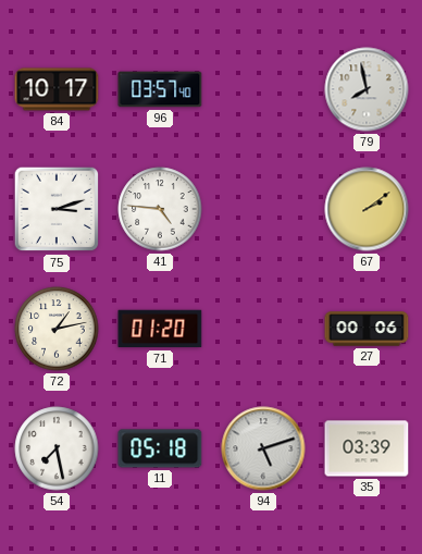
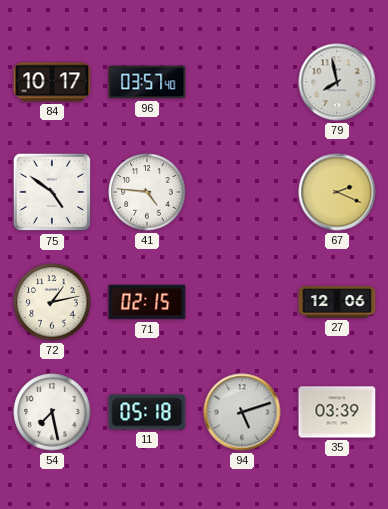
75: 3:12 -> 4:51 (52, 192)
67: 2:09 -> 2:19 (337, 192)
71: 01:20 -> 02:15 (147, 302)
27: 00:06 -> 12:06 (337, 302)
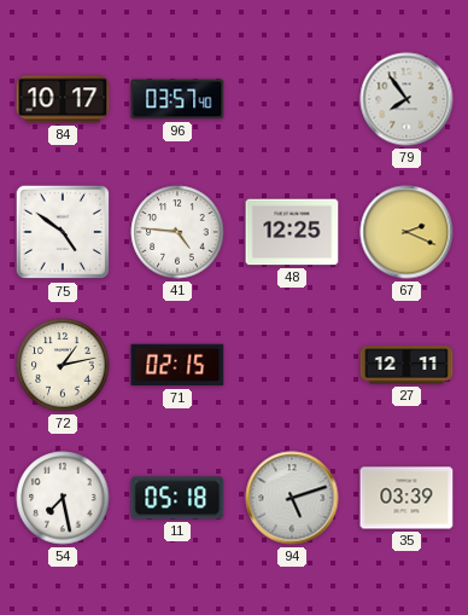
79: 7:58 -> 7:54 (406, 99)
48: none -> 12:25 (292, 232)
27: 12:06 -> 12:11 (406, 365)
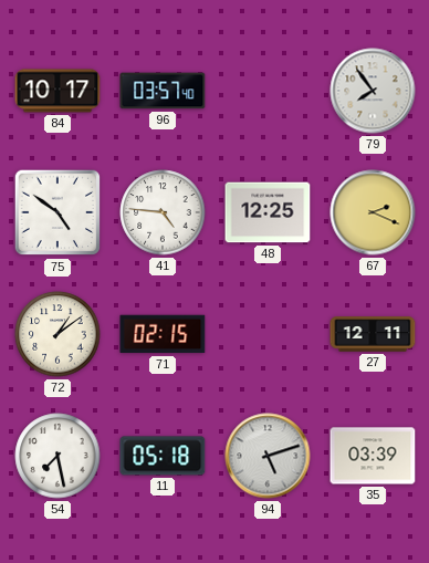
72: 1:13 -> 1:09 (57, 334)
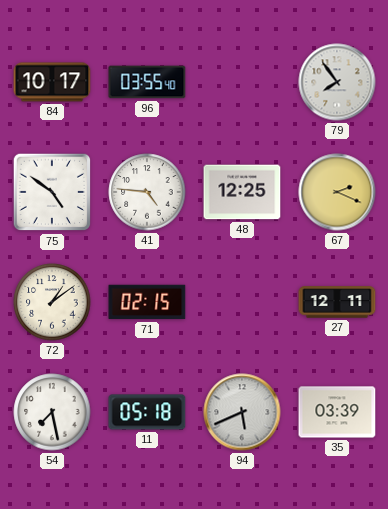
96: 03:57 -> 03:55 (147, 82)
94: 5:12 -> 5:41 (242, 412)
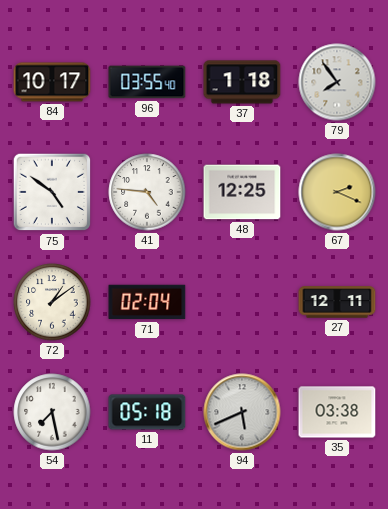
37: none -> 1:18 (242, 82)
71: 02:15 -> 02:04 (147, 302)
35: 03:39 -> 03:38 (337, 412)
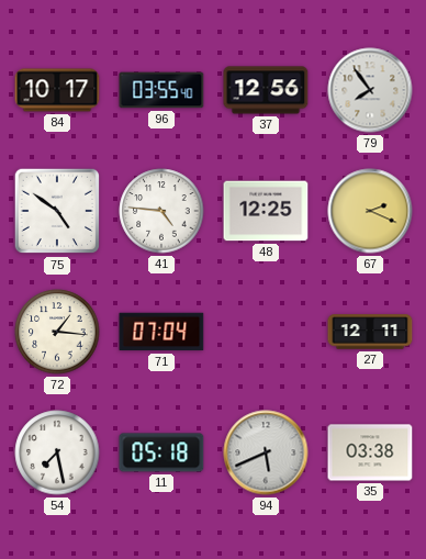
37: 1:18 -> 12:56 (266, 90)
72: 1:09 -> 1:16 (57, 332)
71: 02:04 -> 07:04 (161, 332)
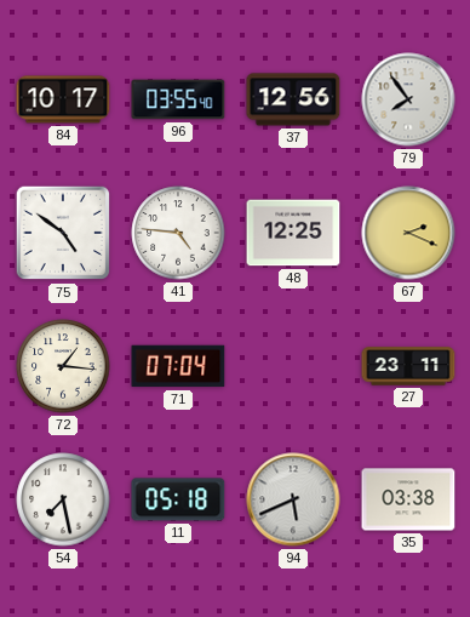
27: 12:11 -> 23:11 (408, 366)
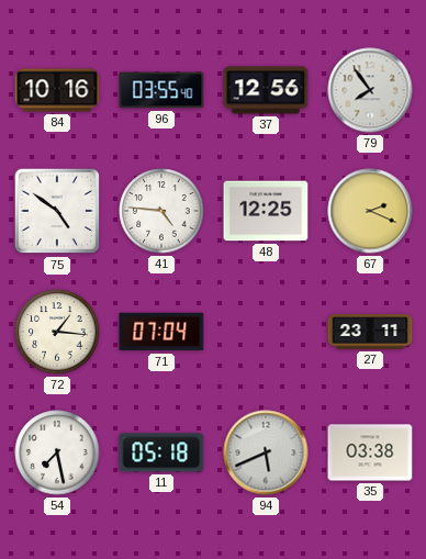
84: 10:17 -> 10:16 (57, 90)
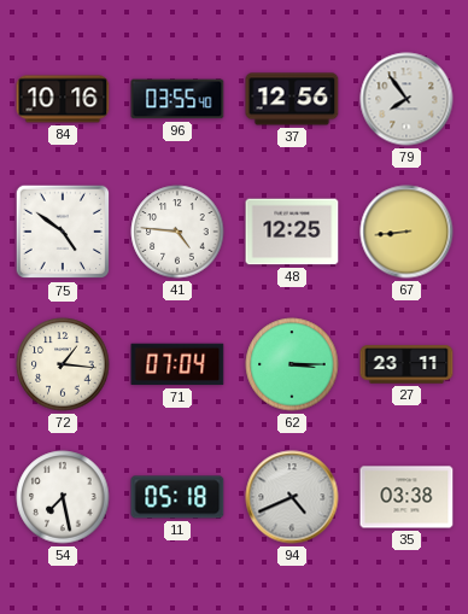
67: 2:19 -> 8:44 (406, 232)
62: none -> 3:15 (292, 364)
94: 5:41 -> 4:41 (292, 497)
